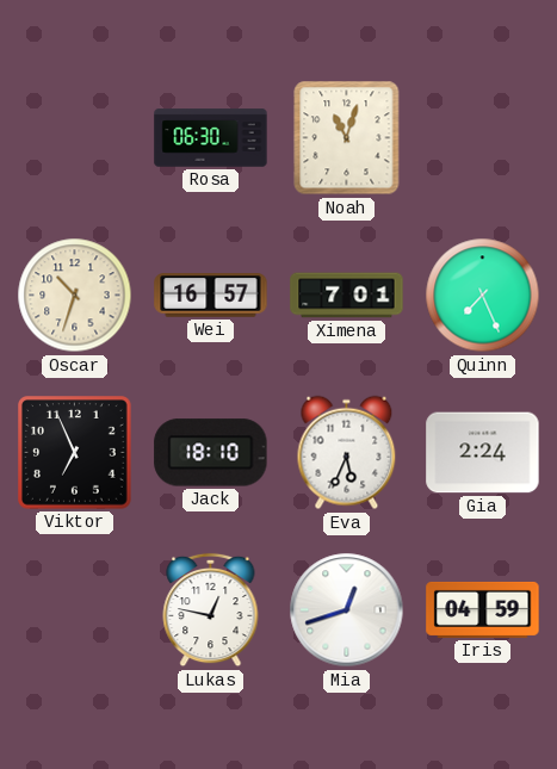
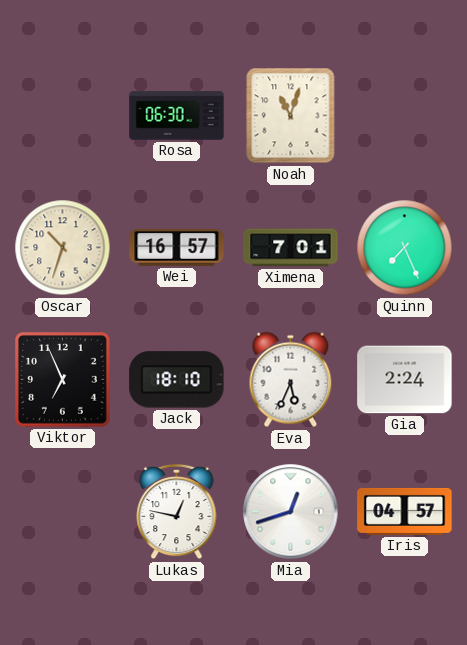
Iris: 04:59 -> 04:57 (405, 511)
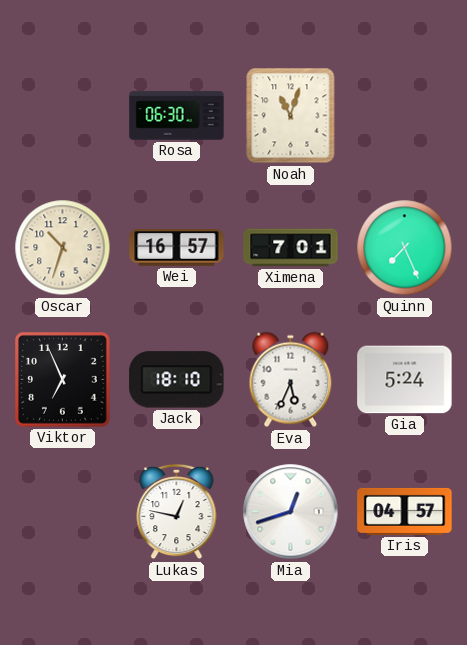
Gia: 2:24 -> 5:24 (405, 380)
